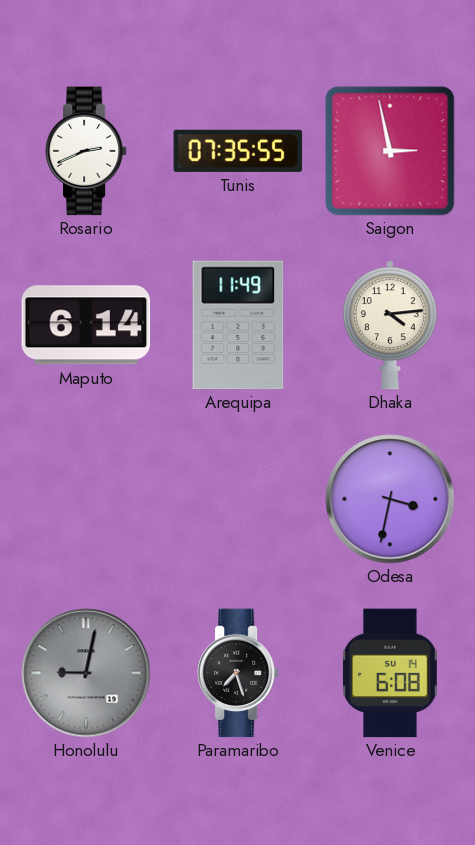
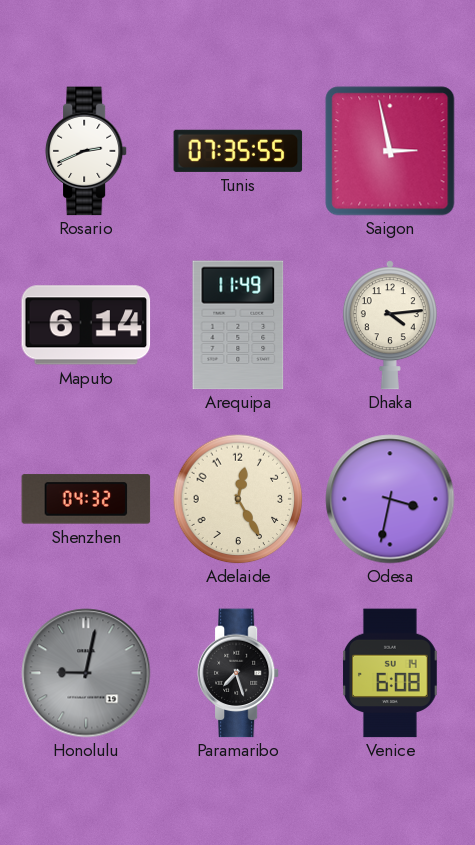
Shenzhen: none -> 04:32 (86, 499)
Adelaide: none -> 12:25 (238, 499)
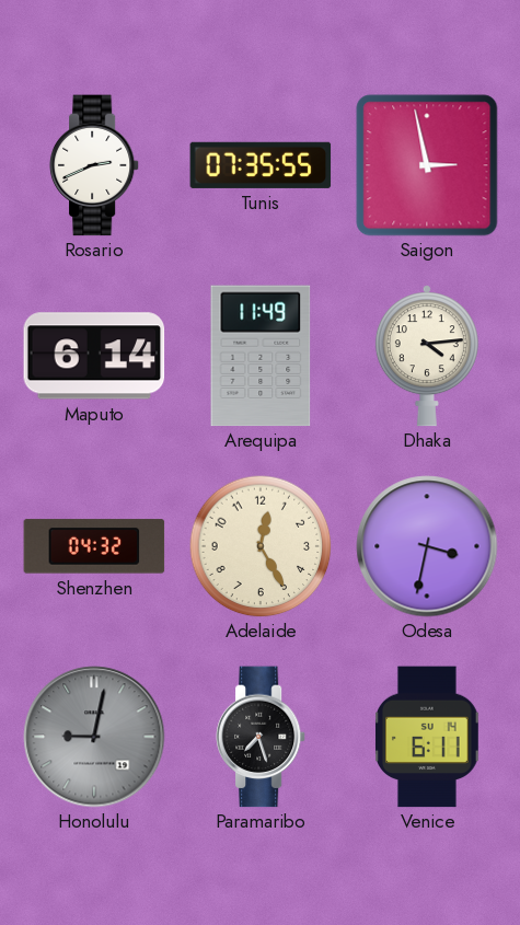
Venice: 6:08 -> 6:11 (428, 737)
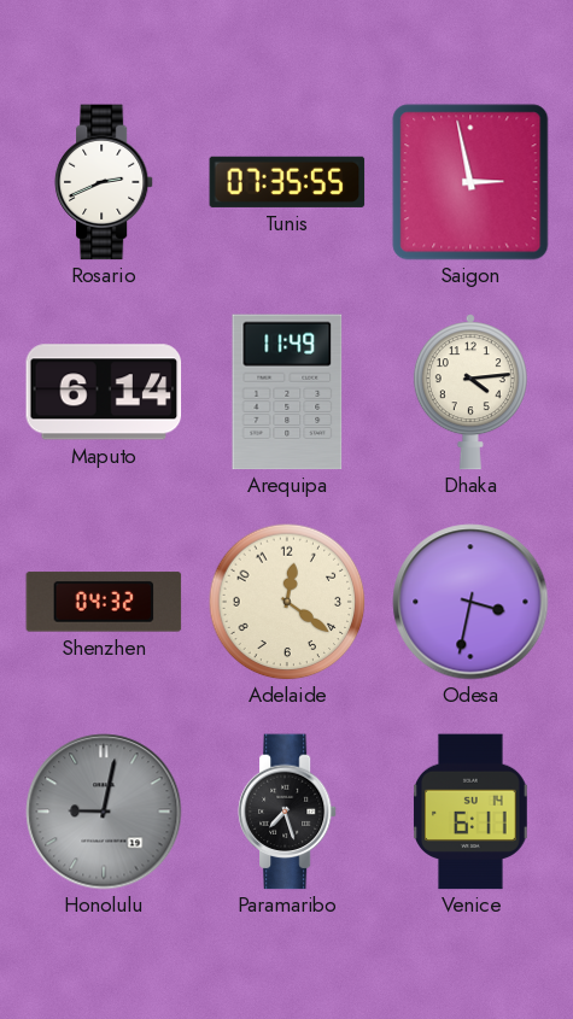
Adelaide: 12:25 -> 12:21 (287, 602)
